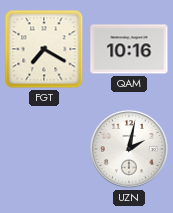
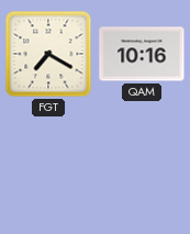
UZN: 2:02 -> none (129, 149)
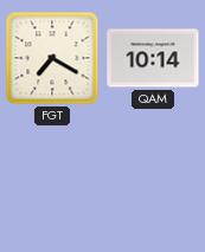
QAM: 10:16 -> 10:14 (153, 58)
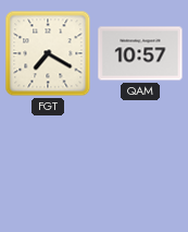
QAM: 10:14 -> 10:57 (140, 53)
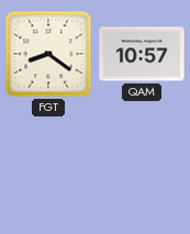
FGT: 7:20 -> 8:21 (48, 54)
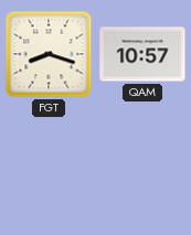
FGT: 8:21 -> 8:18 (49, 54)
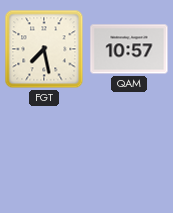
FGT: 8:18 -> 7:28 (44, 49)
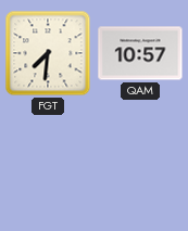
FGT: 7:28 -> 7:31 (48, 53)
